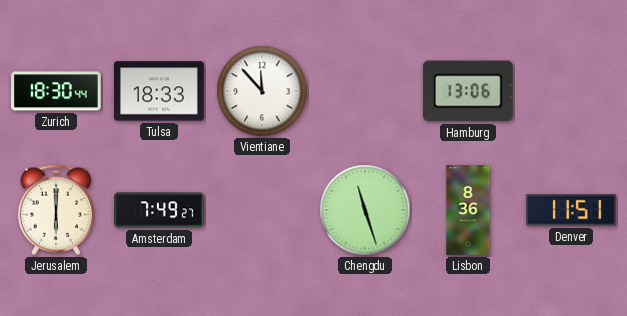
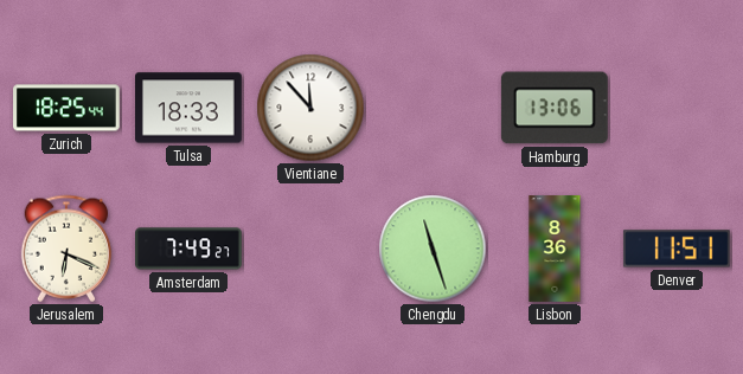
Zurich: 18:30 -> 18:25 (68, 108)
Jerusalem: 6:00 -> 6:19 (66, 249)
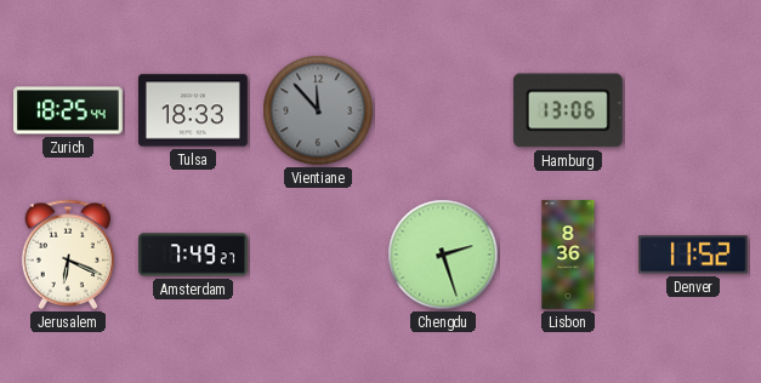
Vientiane dial: white -> grey (318, 110)
Chengdu: 11:27 -> 2:27 (443, 255)
Denver: 11:51 -> 11:52 (693, 255)
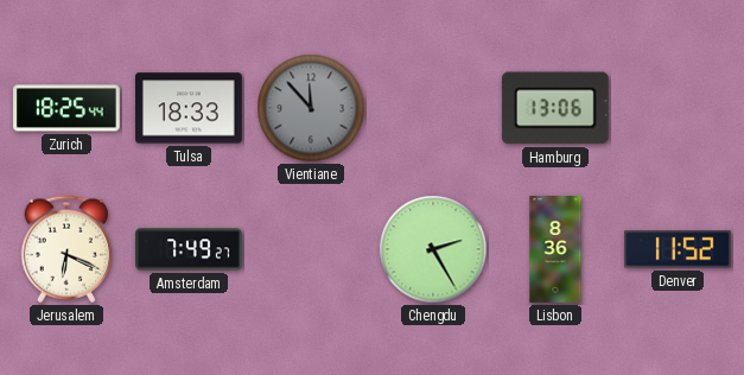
Chengdu: 2:27 -> 2:25 (433, 249)
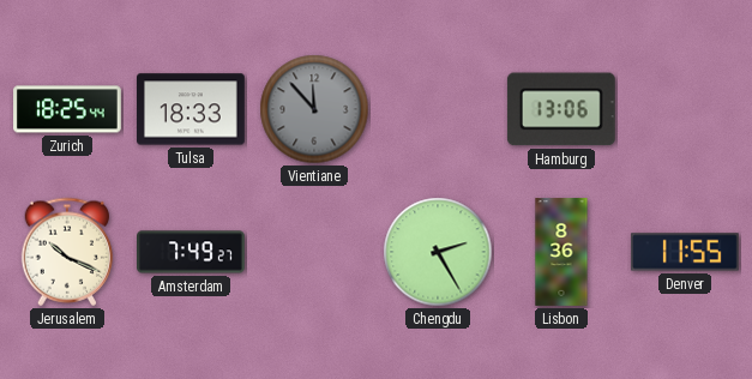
Jerusalem: 6:19 -> 10:19 (67, 252)
Denver: 11:52 -> 11:55 (685, 252)
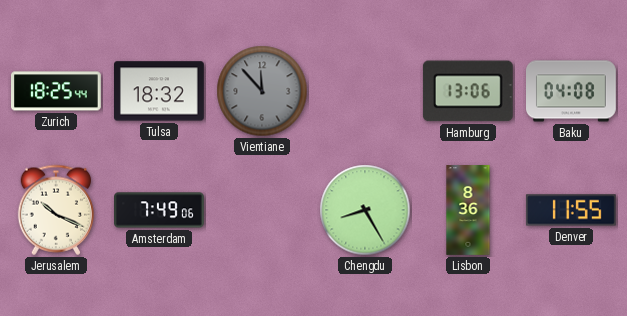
Tulsa: 18:33 -> 18:32 (160, 91)
Baku: none -> 04:08 (572, 91)
Amsterdam: 7:49:27 -> 7:49:06 (160, 210)
Chengdu: 2:25 -> 8:25 (365, 210)
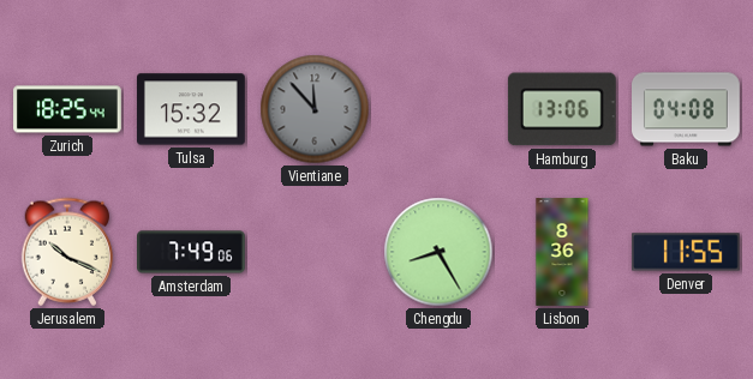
Tulsa: 18:32 -> 15:32 (192, 109)
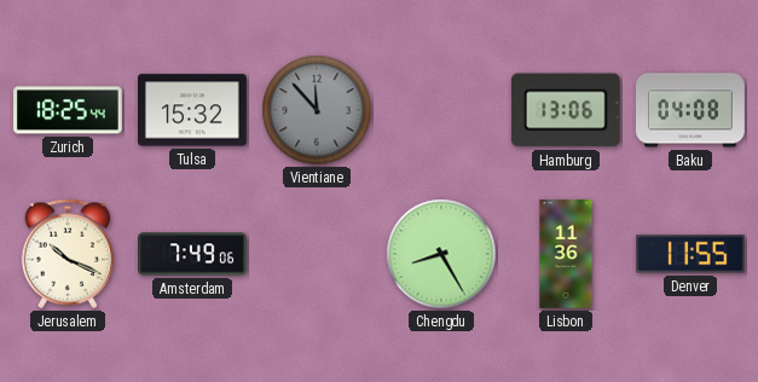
Lisbon: 8:36 -> 11:36 (566, 254)
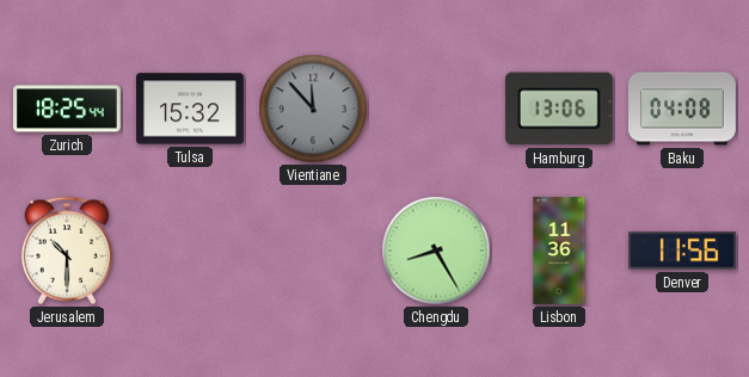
Jerusalem: 10:19 -> 10:30 (67, 251)
Amsterdam: 7:49 -> none (193, 254)
Denver: 11:55 -> 11:56 (682, 251)
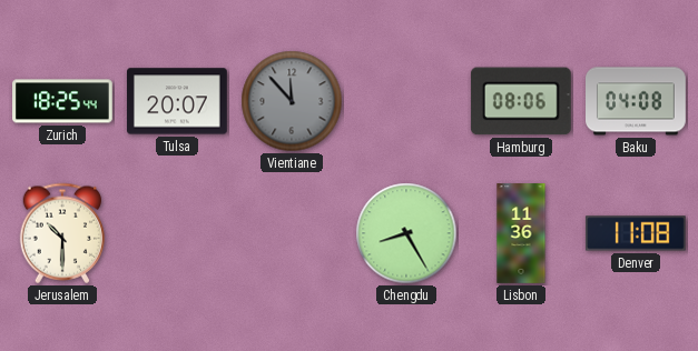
Tulsa: 15:32 -> 20:07 (178, 101)
Hamburg: 13:06 -> 08:06 (521, 101)
Denver: 11:56 -> 11:08 (636, 233)
